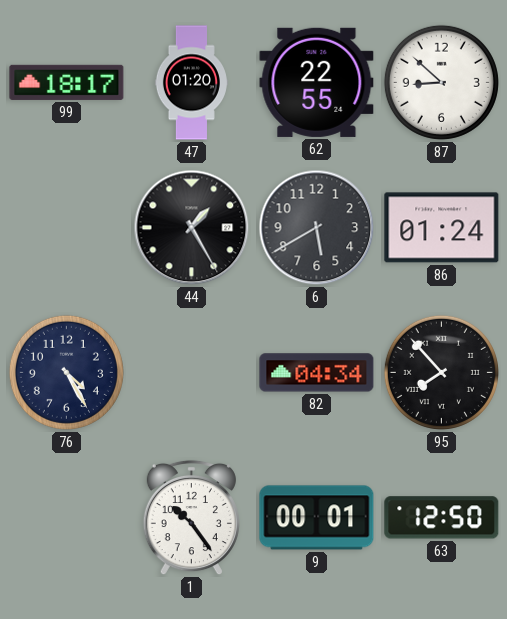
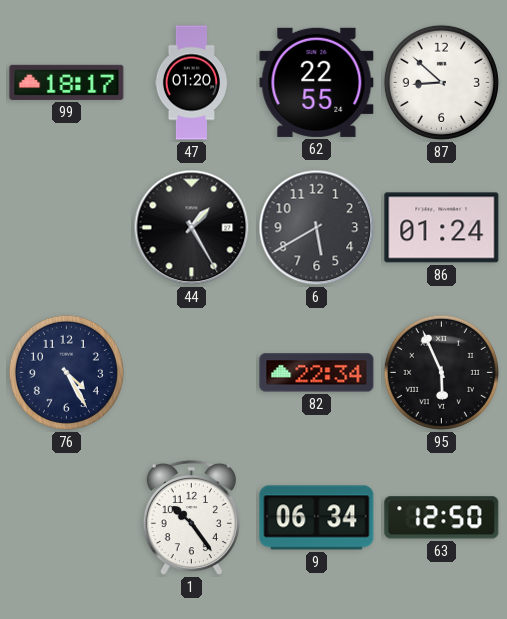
82: 04:34 -> 22:34 (317, 373)
95: 7:53 -> 5:56 (441, 372)
9: 00:01 -> 06:34 (317, 518)
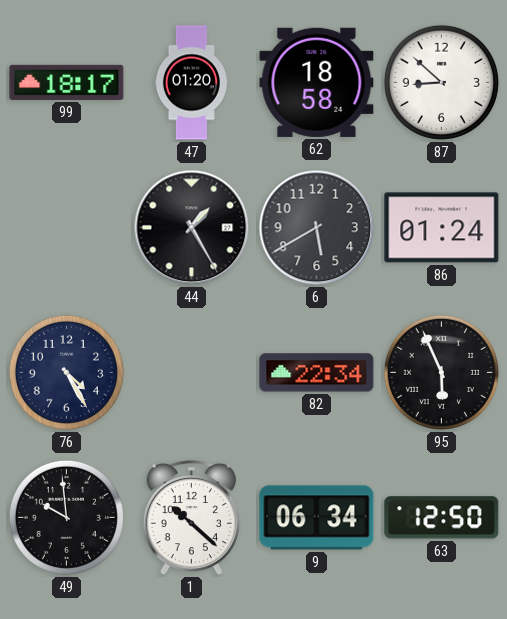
62: 22:55 -> 18:58 (317, 82)
49: none -> 9:59 (66, 517)
1: 10:24 -> 10:22 (191, 518)
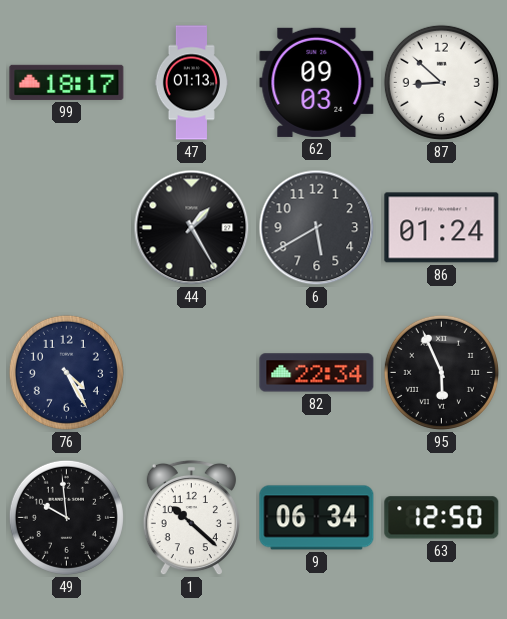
47: 01:20 -> 01:13 (191, 83)
62: 18:58 -> 09:03 (317, 82)
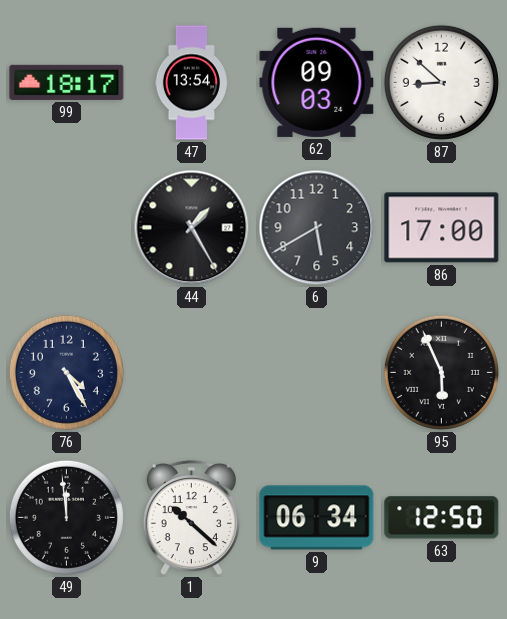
47: 01:13 -> 13:54 (191, 83)
86: 01:24 -> 17:00 (442, 228)
82: 22:34 -> none (317, 373)
49: 9:59 -> 11:59 (66, 517)
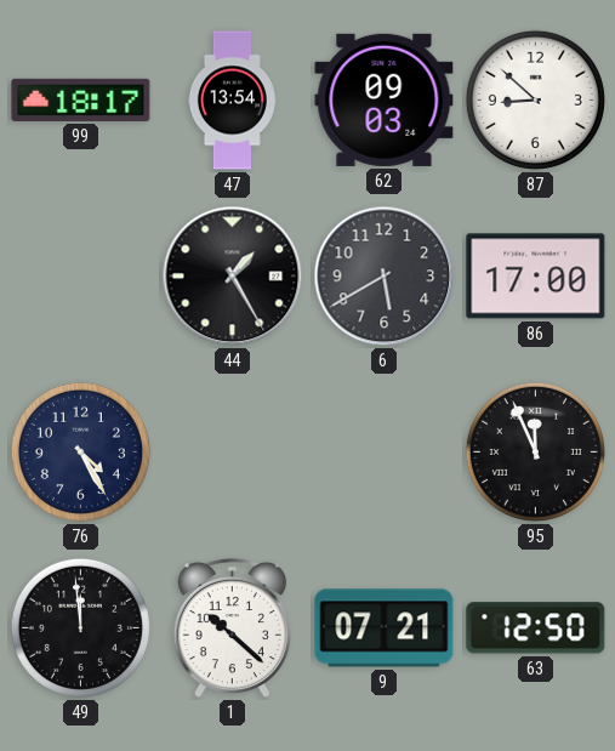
95: 5:56 -> 11:56 (535, 451)
9: 06:34 -> 07:21 (385, 628)
